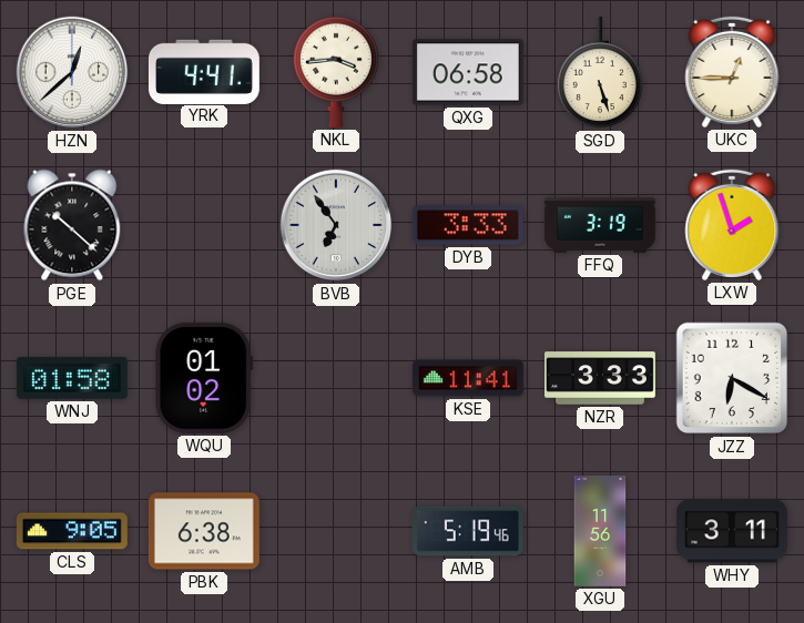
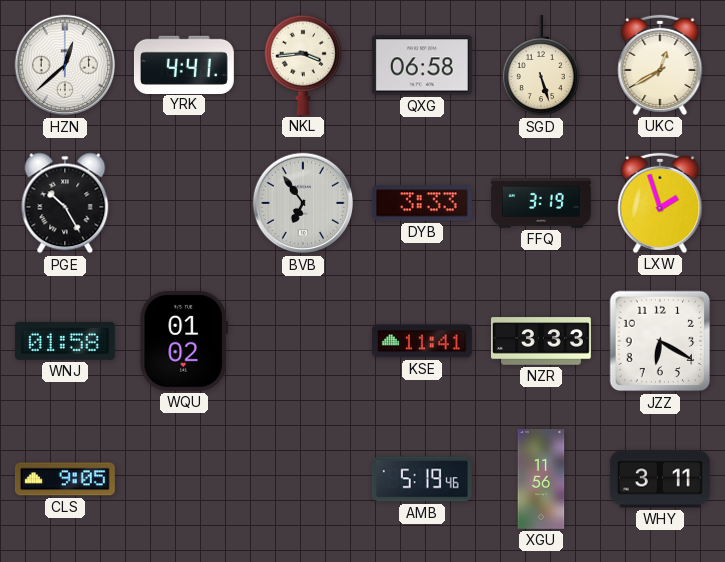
UKC: 12:45 -> 12:40 (660, 65)
PGE: 10:22 -> 10:25 (65, 203)
PBK: 6:38 -> none (204, 531)
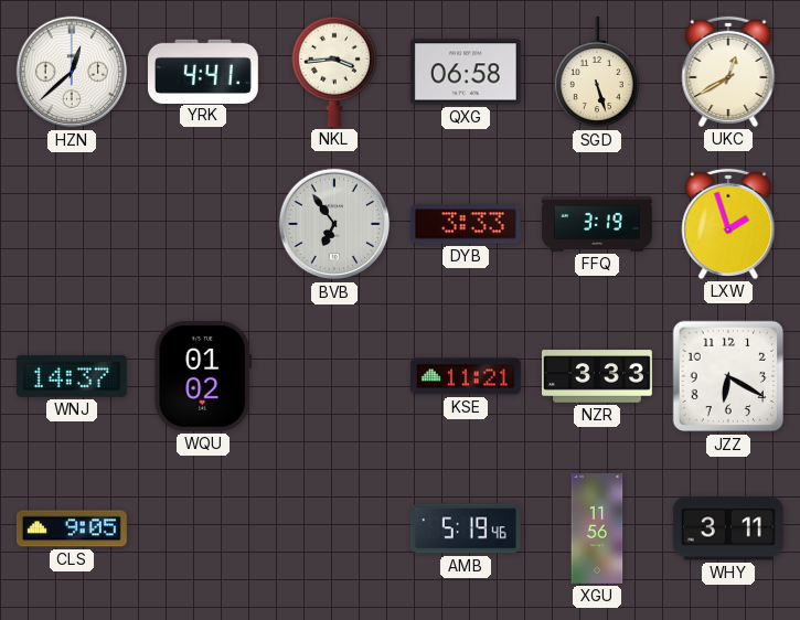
PGE: 10:25 -> none (65, 203)
WNJ: 01:58 -> 14:37 (72, 376)
KSE: 11:41 -> 11:21 (466, 376)
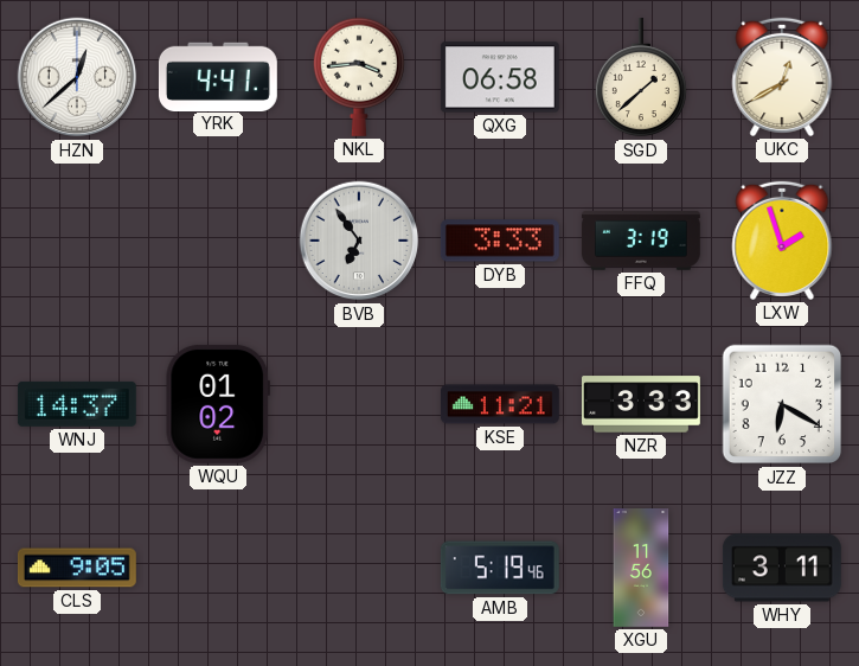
SGD: 5:27 -> 1:38 (641, 77)
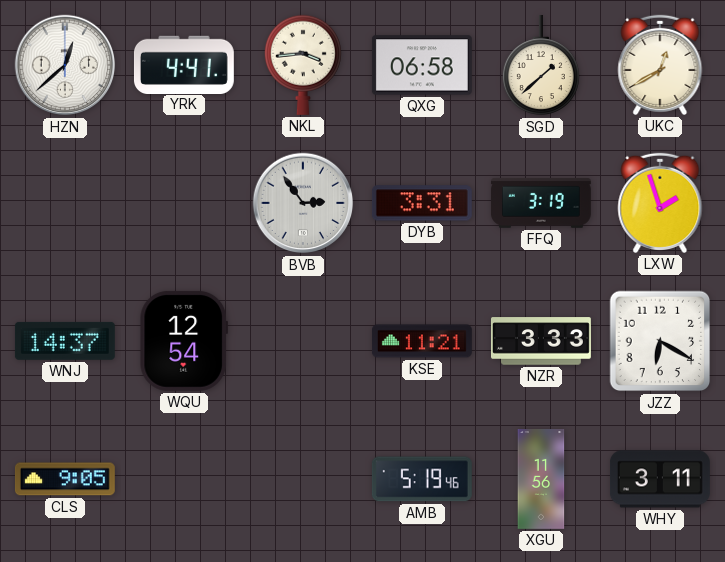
BVB: 6:54 -> 2:54 (303, 203)
DYB: 3:33 -> 3:31 (422, 203)
WQU: 01:02 -> 12:54 (183, 341)
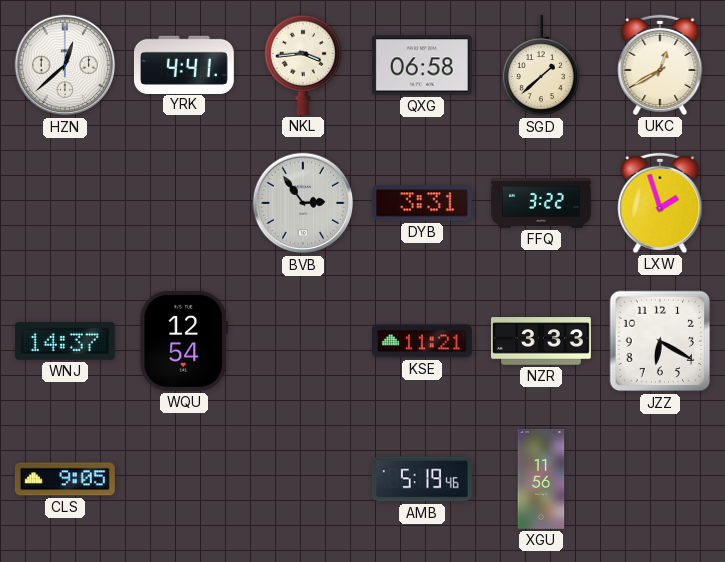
FFQ: 3:19 -> 3:22 (541, 204)
WHY: 3:11 -> none (660, 479)
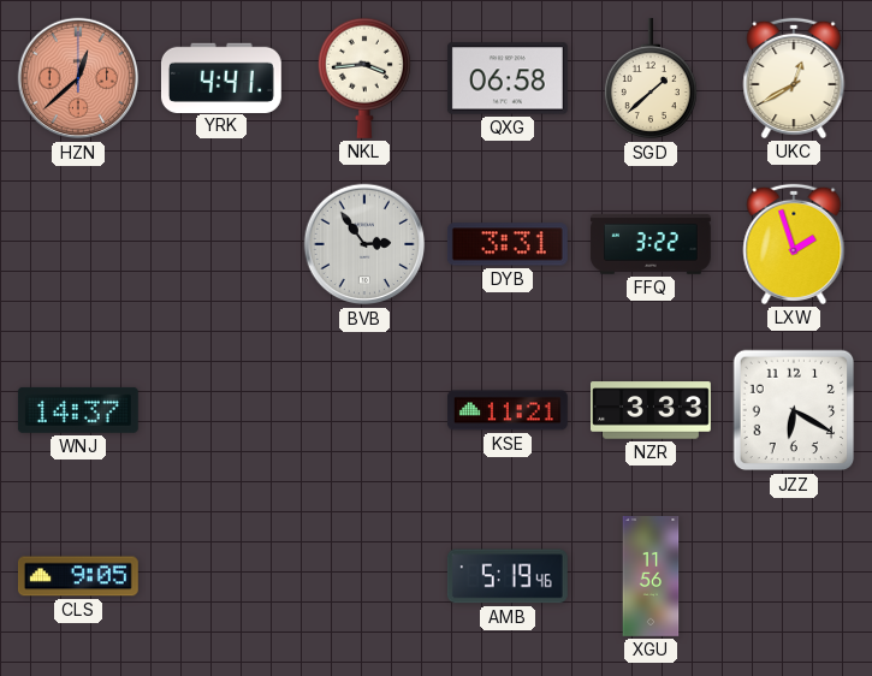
HZN dial: white -> salmon (78, 78)
WQU: 12:54 -> none (183, 341)
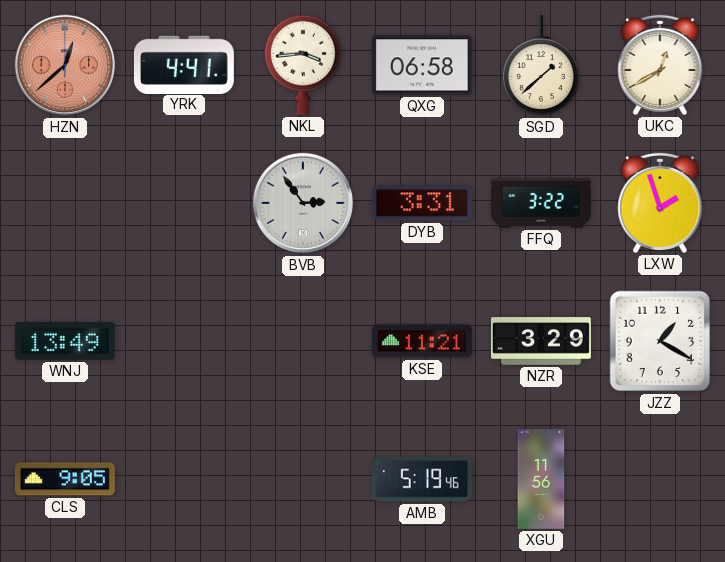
WNJ: 14:37 -> 13:49 (65, 341)
NZR: 3:33 -> 3:29 (542, 341)
JZZ: 6:20 -> 1:20 (660, 341)
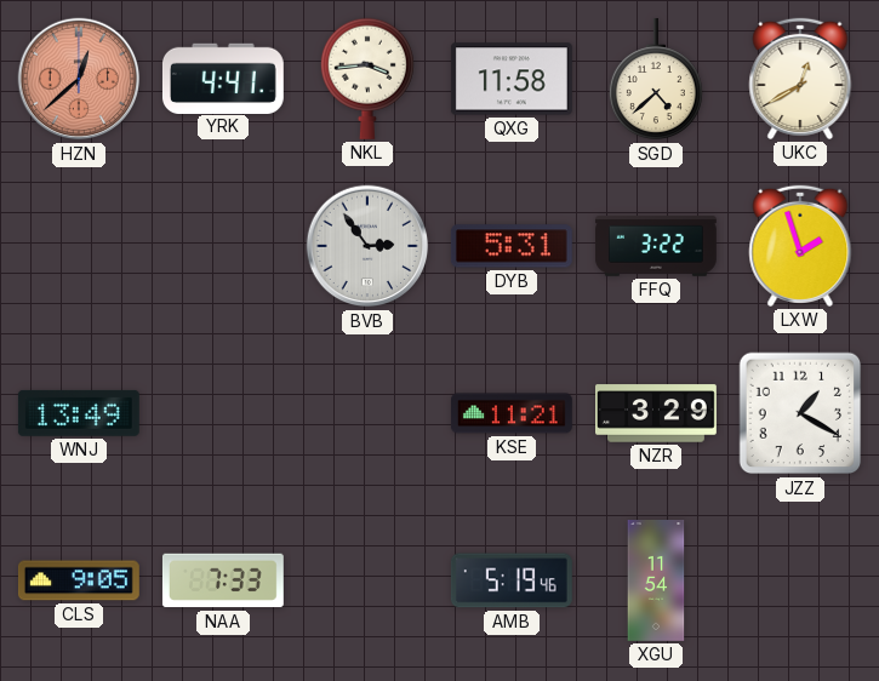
QXG: 06:58 -> 11:58 (512, 79)
SGD: 1:38 -> 4:38 (656, 79)
DYB: 3:31 -> 5:31 (512, 246)
NAA: none -> 7:33 (223, 580)
XGU: 11:56 -> 11:54 (656, 582)
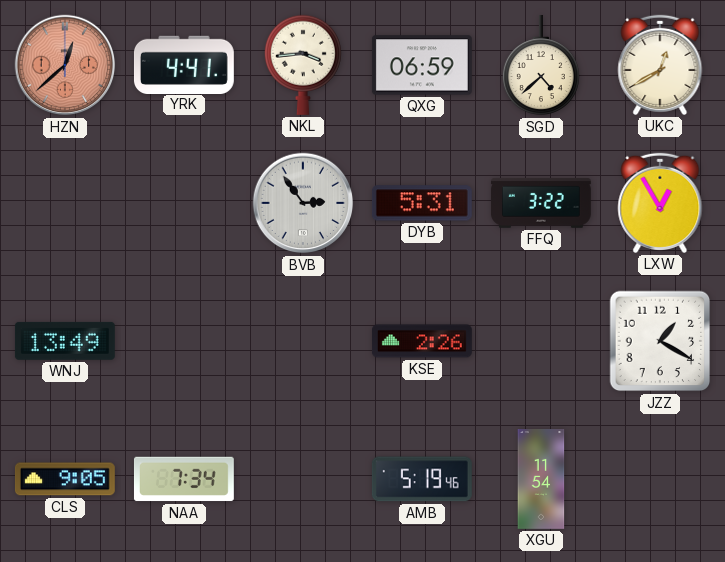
QXG: 11:58 -> 06:59 (422, 65)
LXW: 1:57 -> 12:55 (660, 203)
KSE: 11:21 -> 2:26 (422, 341)
NZR: 3:29 -> none (657, 413)
NAA: 7:33 -> 7:34 (184, 479)
